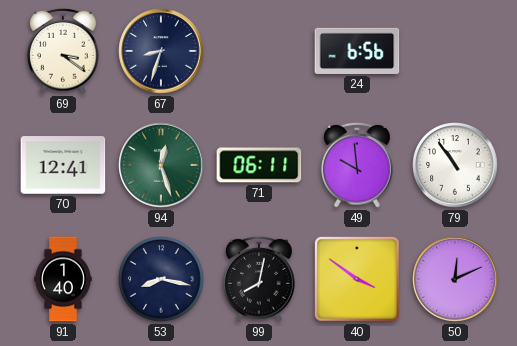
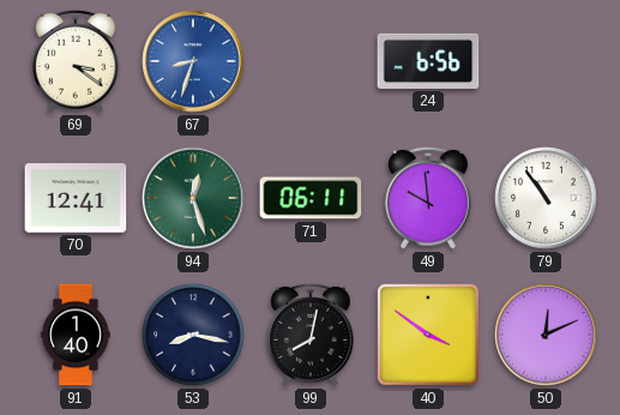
67 dial: navy -> blue (193, 61)
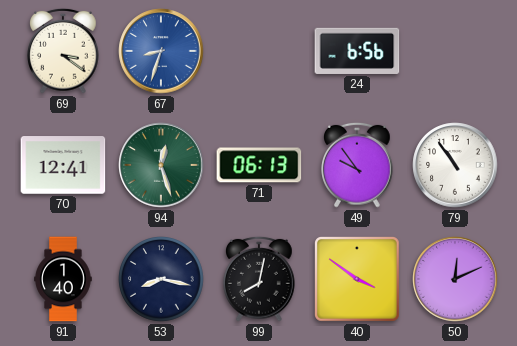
71: 06:11 -> 06:13 (259, 165)
49: 9:59 -> 9:54 (357, 165)
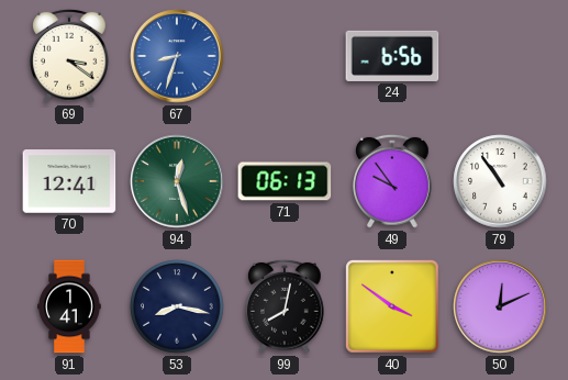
91: 1:40 -> 1:41 (69, 306)
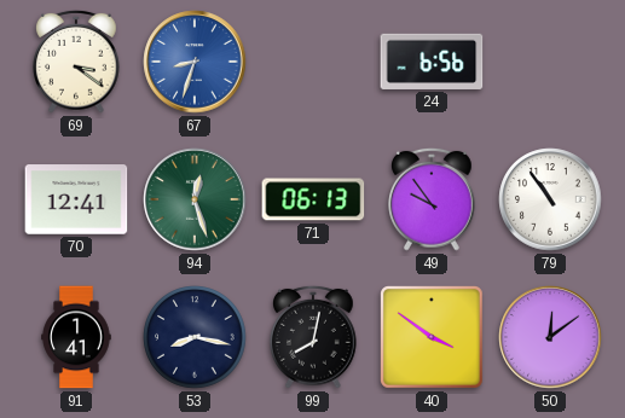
50: 12:11 -> 12:09 (550, 337)
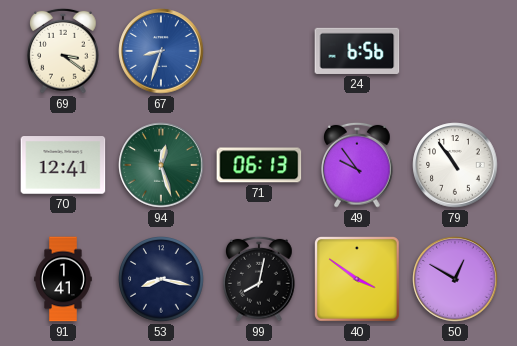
50: 12:09 -> 12:50 (455, 279)
